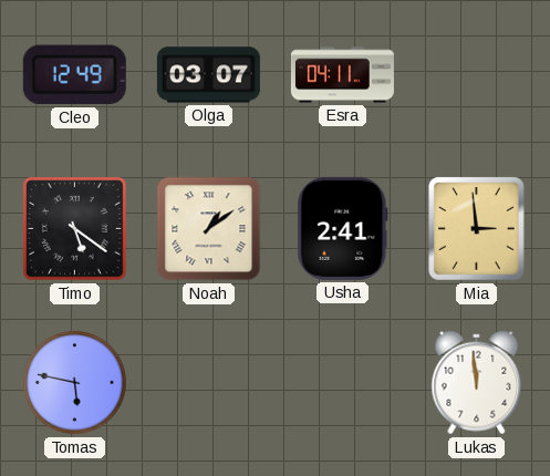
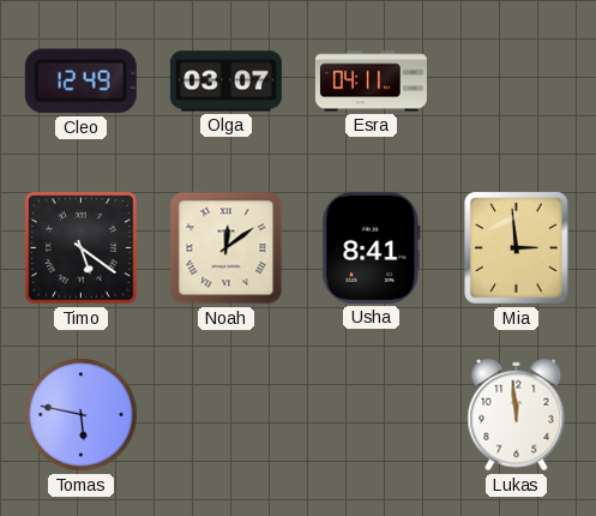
Noah: 1:09 -> 12:09 (227, 248)
Usha: 2:41 -> 8:41 (372, 247)
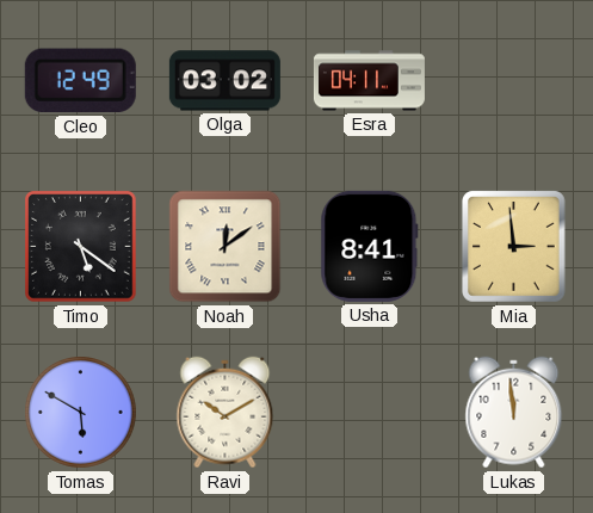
Olga: 03:07 -> 03:02 (224, 81)
Tomas: 5:47 -> 5:50 (81, 413)
Ravi: none -> 10:10 (226, 413)
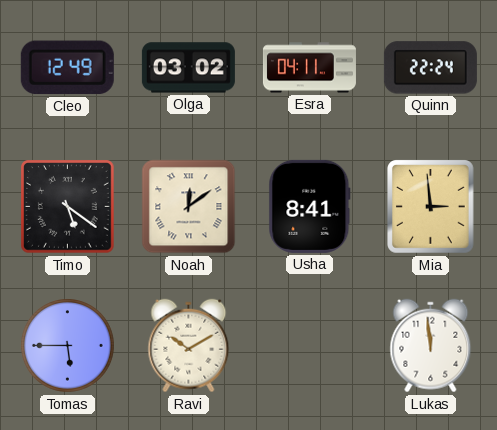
Quinn: none -> 22:24 (430, 68)
Tomas: 5:50 -> 5:45 (68, 346)
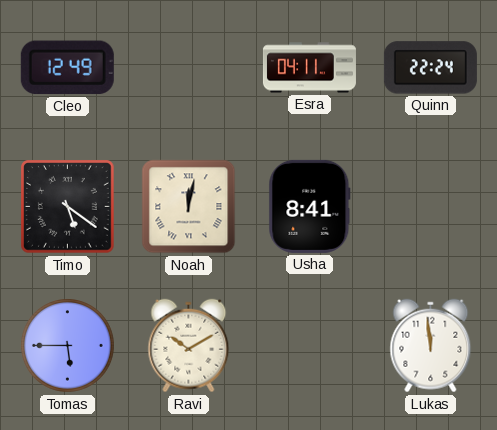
Olga: 03:02 -> none (188, 68)
Noah: 12:09 -> 12:02 (189, 207)
Mia: 2:59 -> none (431, 207)
